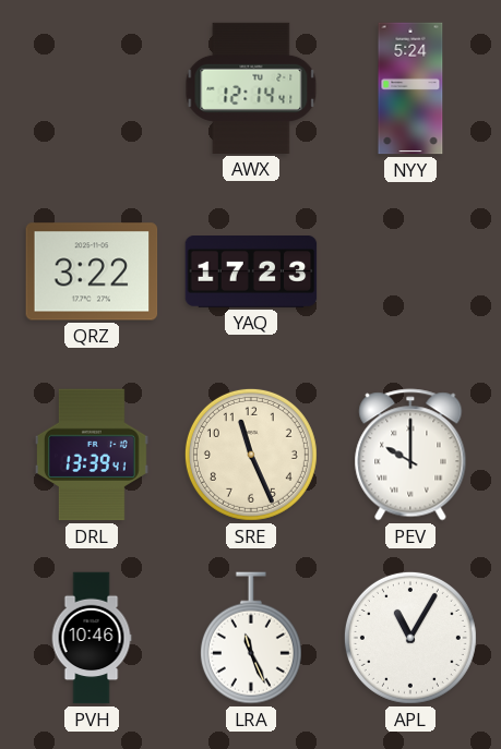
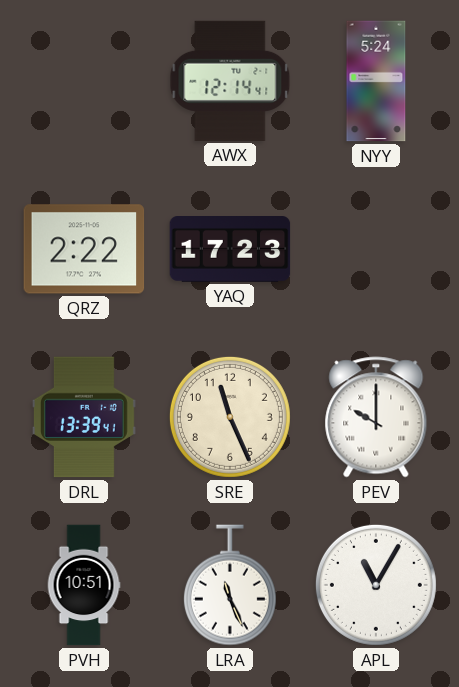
QRZ: 3:22 -> 2:22 (84, 249)
PVH: 10:46 -> 10:51 (84, 585)
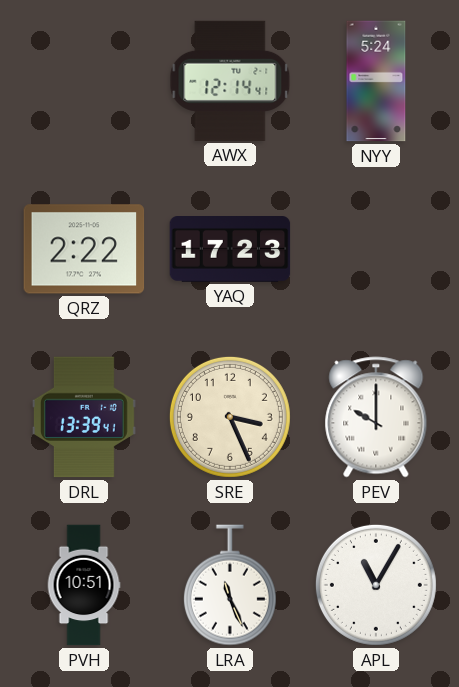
SRE: 11:26 -> 3:26 (230, 417)
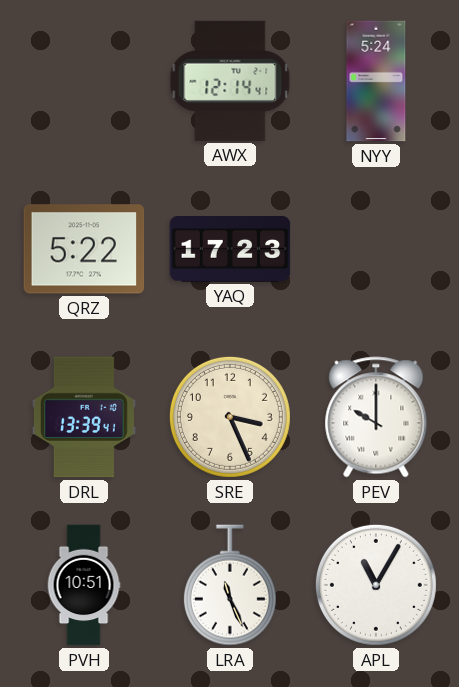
QRZ: 2:22 -> 5:22 (84, 249)
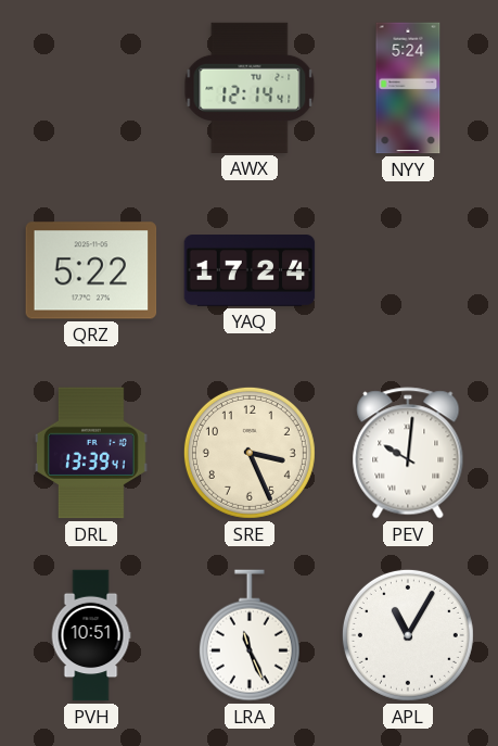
YAQ: 17:23 -> 17:24 (250, 271)
PEV: 10:00 -> 10:01 (408, 453)
